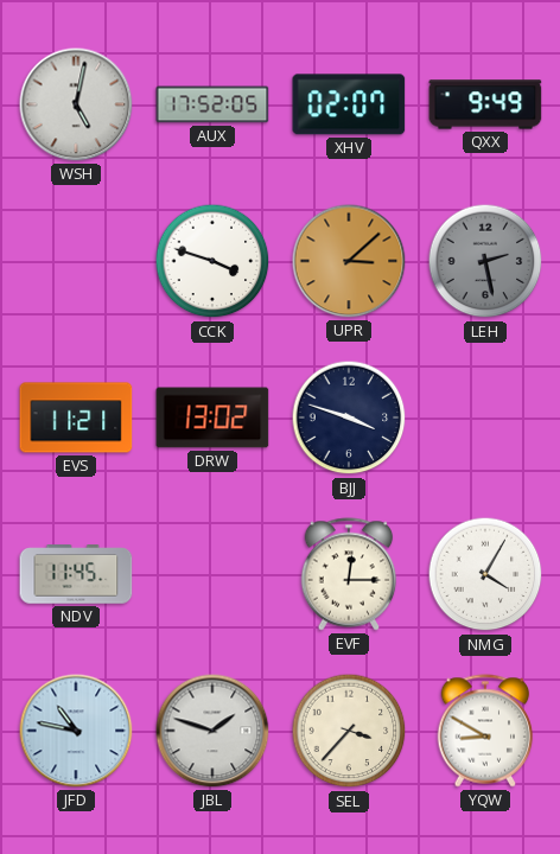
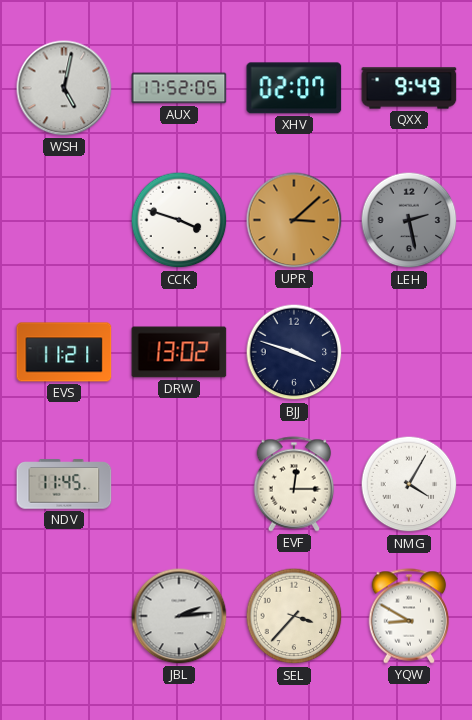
JFD: 10:47 -> none (76, 731)
JBL: 1:48 -> 2:14 (179, 616)
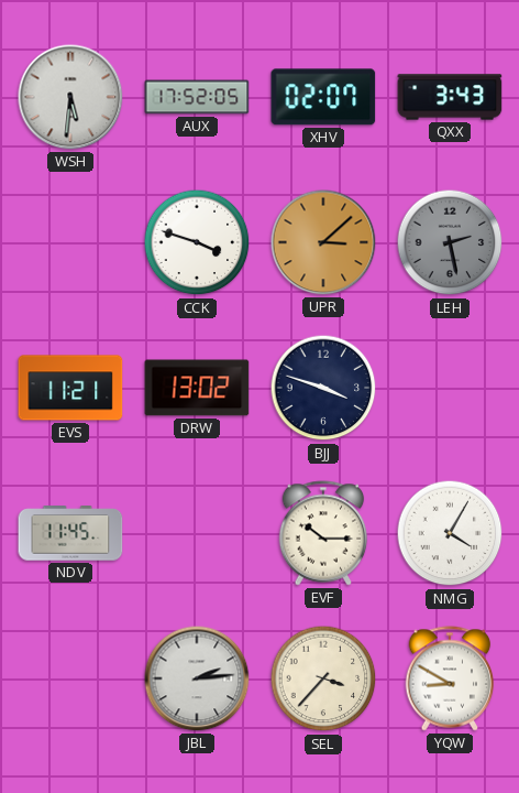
WSH: 5:02 -> 5:31 (70, 97)
QXX: 9:49 -> 3:43 (450, 97)
EVF: 12:15 -> 10:15 (323, 533)
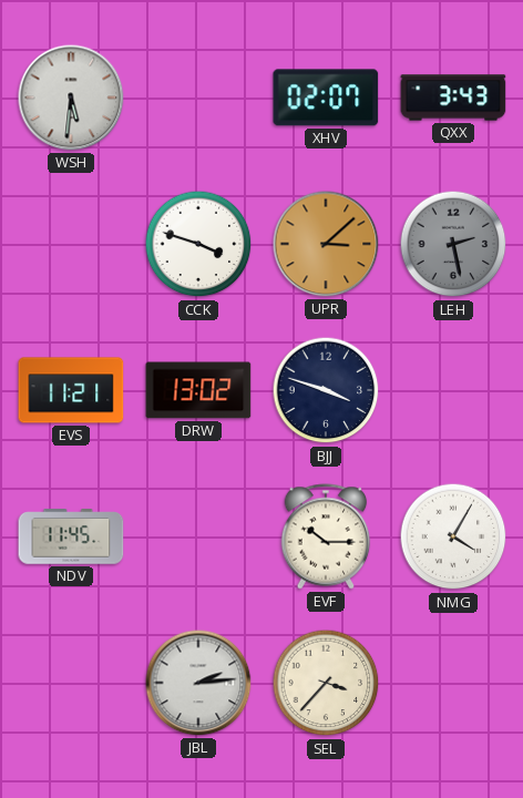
AUX: 17:52 -> none (197, 97)
YQW: 8:50 -> none (450, 678)
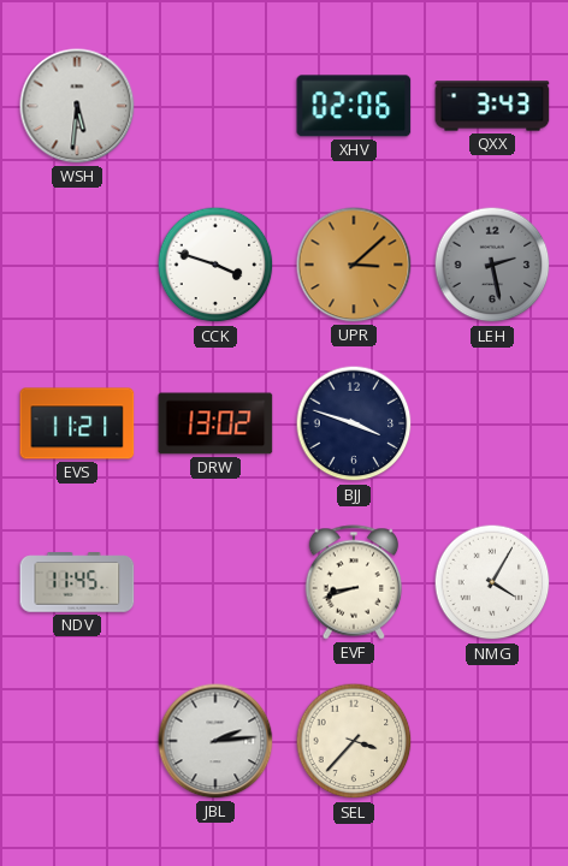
XHV: 02:07 -> 02:06 (354, 106)
EVF: 10:15 -> 8:42 (354, 582)
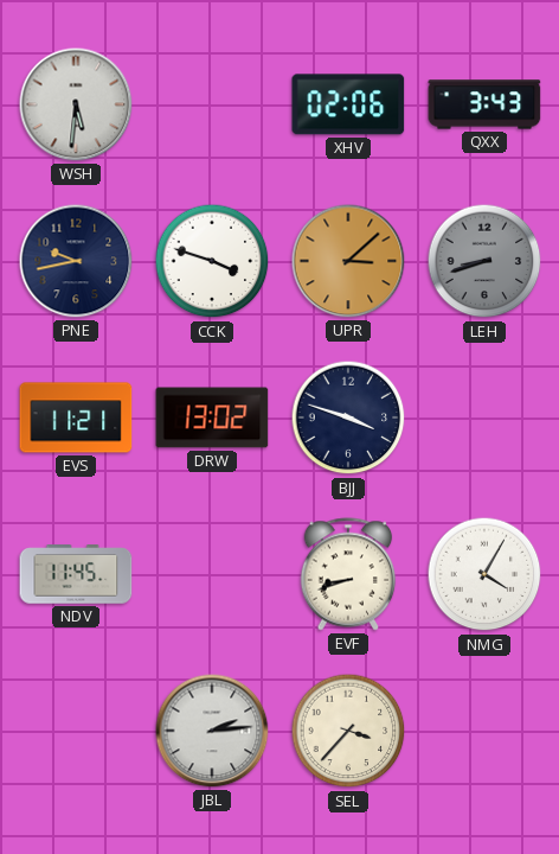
PNE: none -> 9:43 (76, 261)
LEH: 2:28 -> 8:42 (484, 261)
